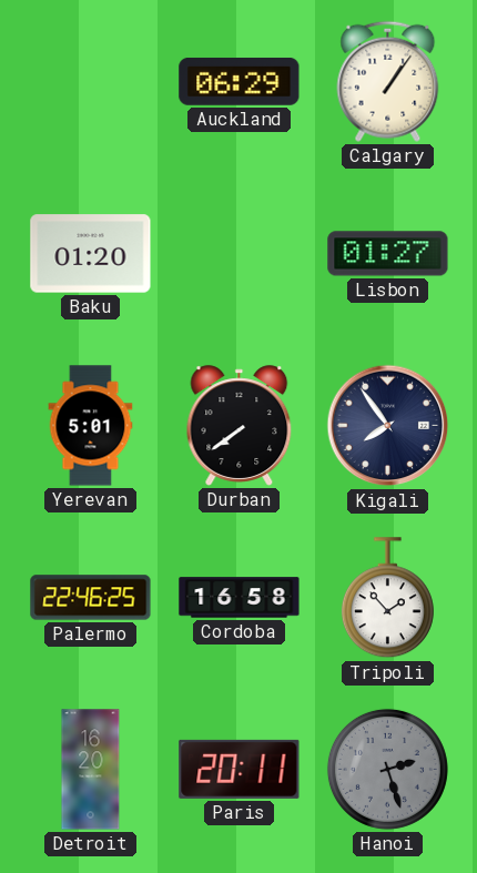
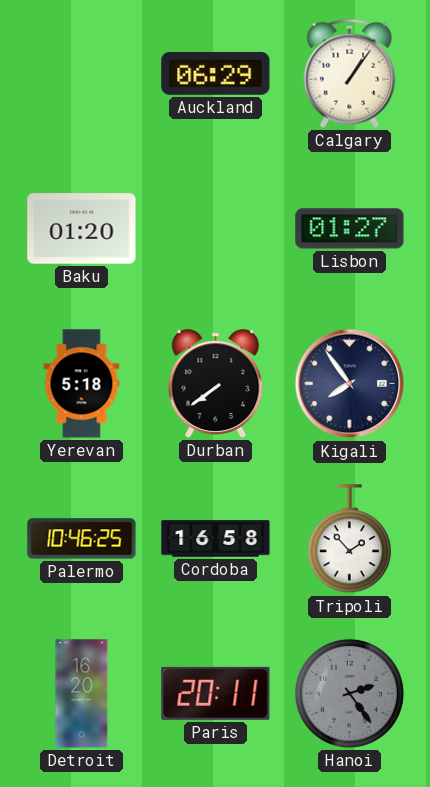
Yerevan: 5:01 -> 5:18 (82, 384)
Palermo: 22:46 -> 10:46 (82, 539)
Hanoi: 2:27 -> 2:24 (349, 693)
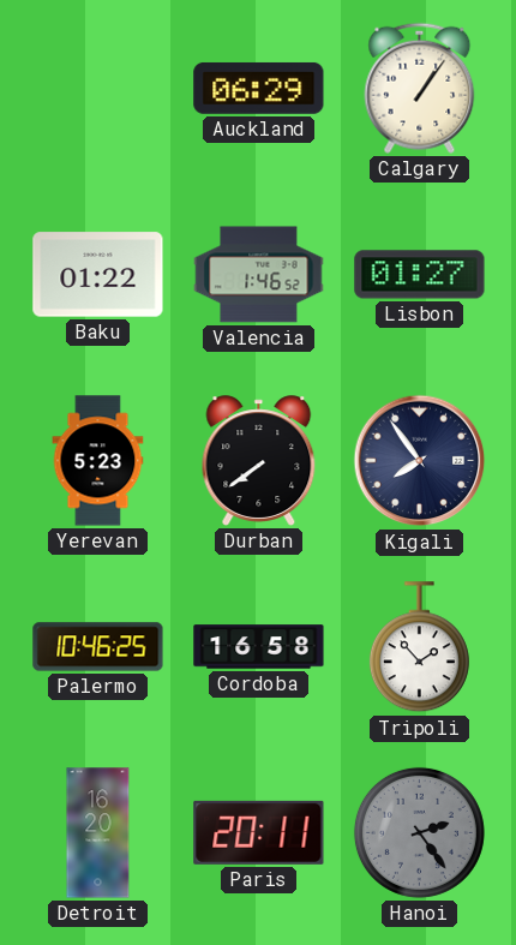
Baku: 01:20 -> 01:22 (98, 275)
Valencia: none -> 1:46 (259, 275)
Yerevan: 5:18 -> 5:23 (98, 461)
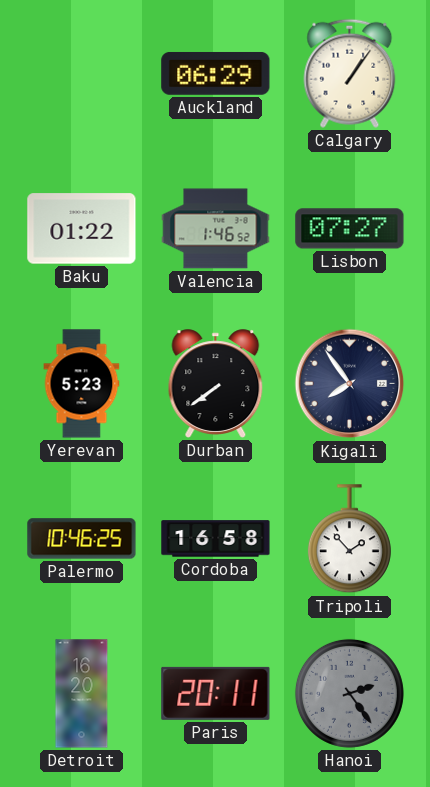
Lisbon: 01:27 -> 07:27 (350, 229)
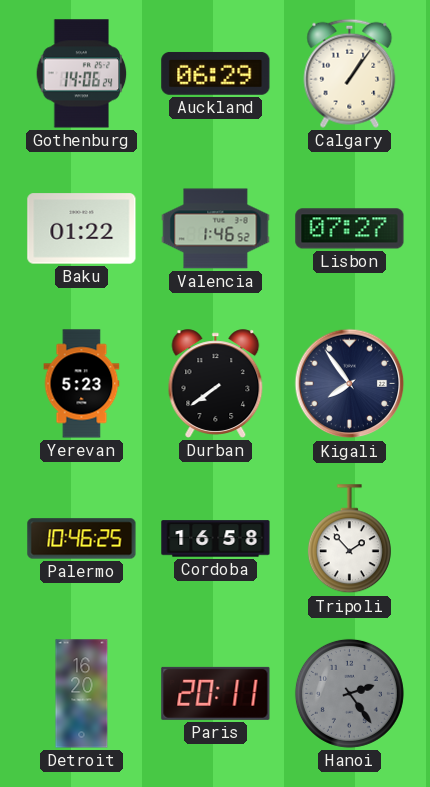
Gothenburg: none -> 14:06 (82, 74)
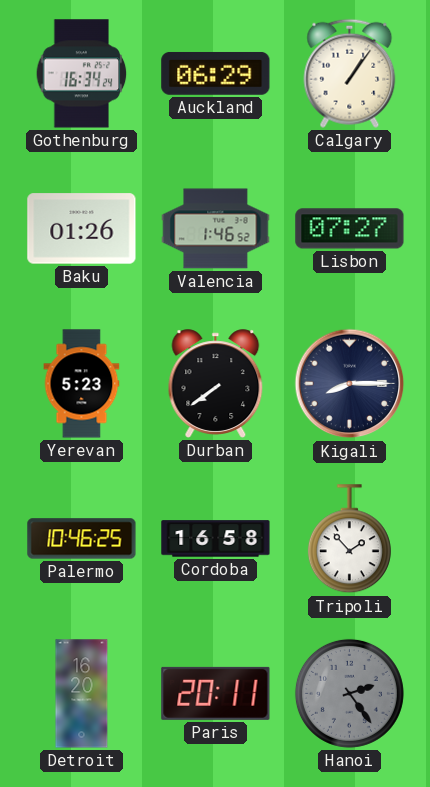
Gothenburg: 14:06 -> 16:34 (82, 74)
Baku: 01:22 -> 01:26 (82, 229)
Kigali: 7:54 -> 8:15 (350, 384)
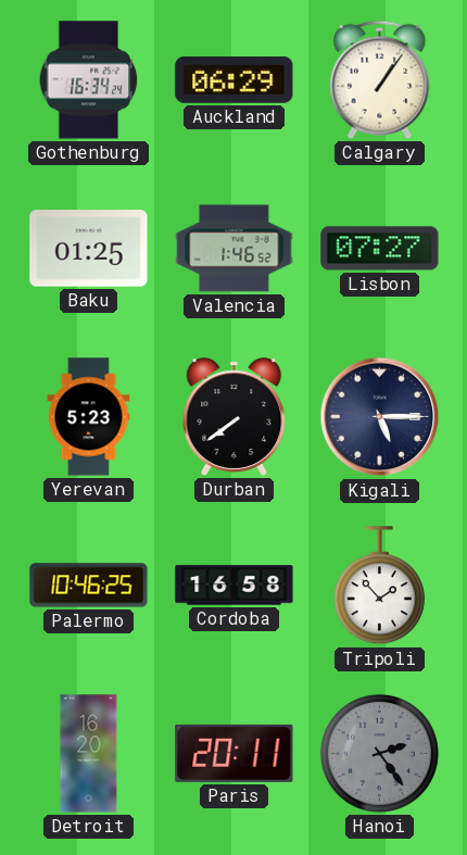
Baku: 01:26 -> 01:25 (89, 249)
Kigali: 8:15 -> 5:15 (380, 417)
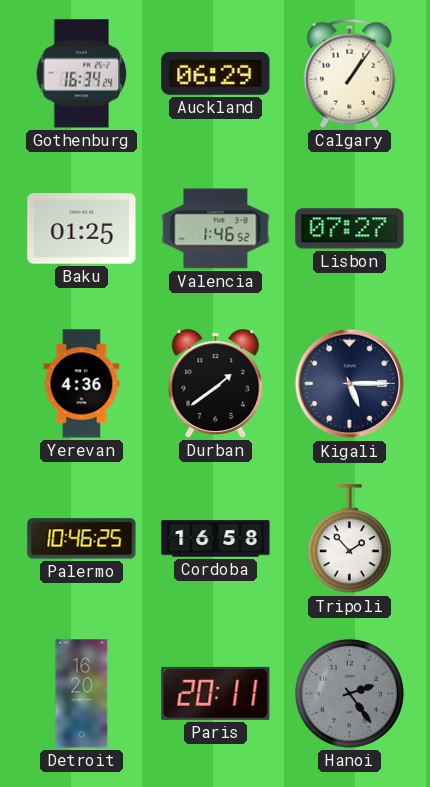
Yerevan: 5:23 -> 4:36 (82, 384)
Durban: 7:39 -> 1:39 (216, 384)
